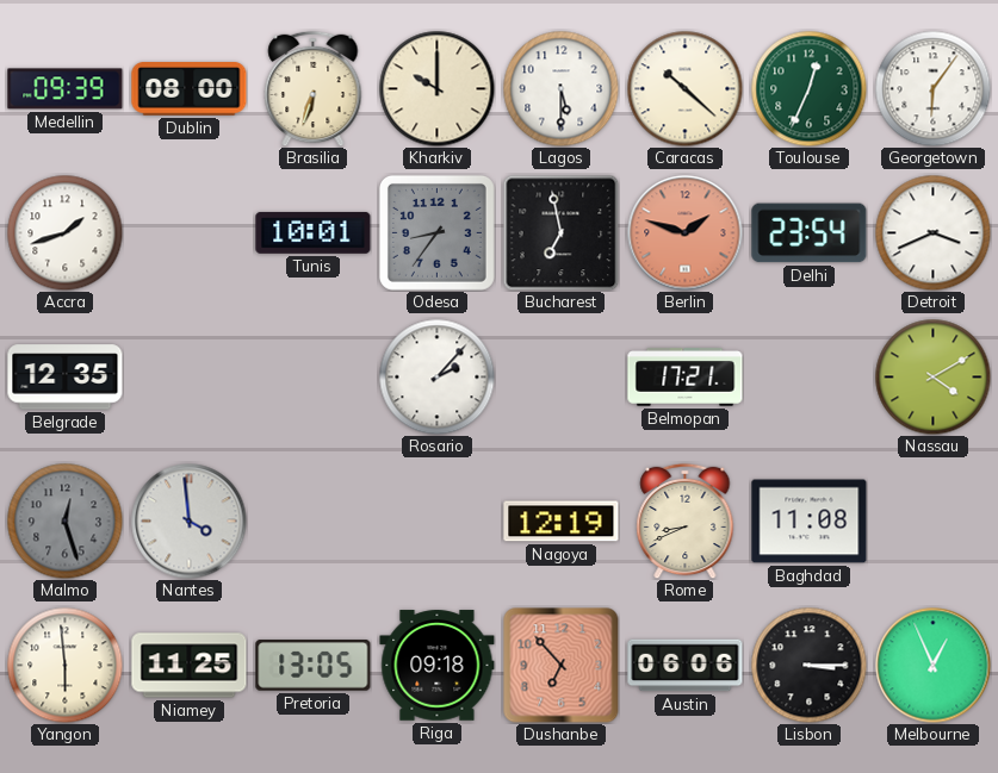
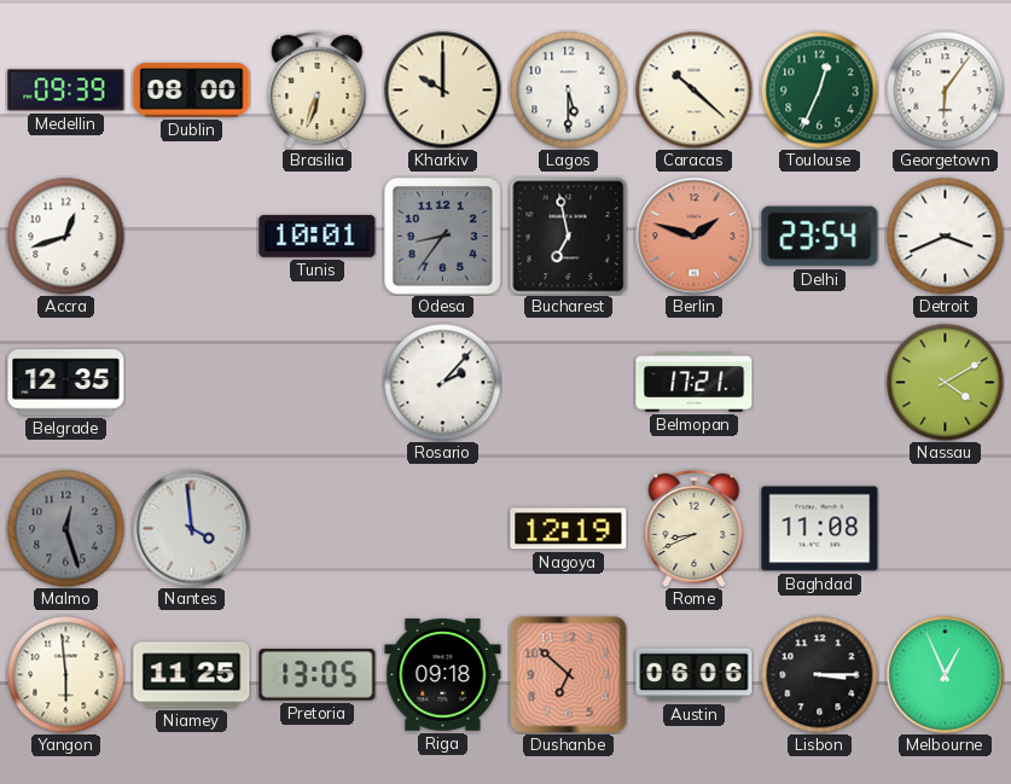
Accra: 1:42 -> 12:42 (65, 236)
Dushanbe: 6:53 -> 6:52 (569, 675)
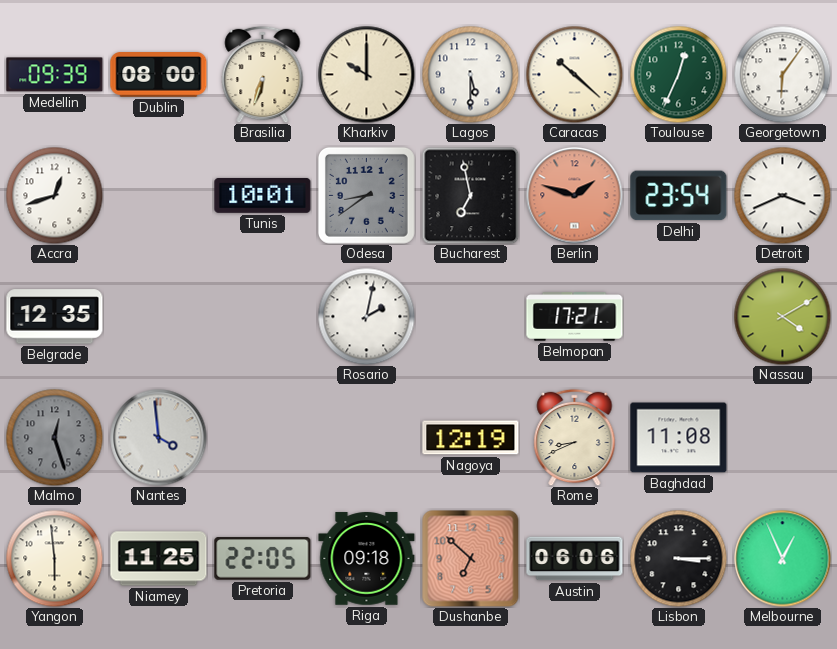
Odesa: 8:36 -> 8:39 (366, 195)
Rosario: 2:07 -> 2:02 (366, 316)
Pretoria: 13:05 -> 22:05 (263, 559)
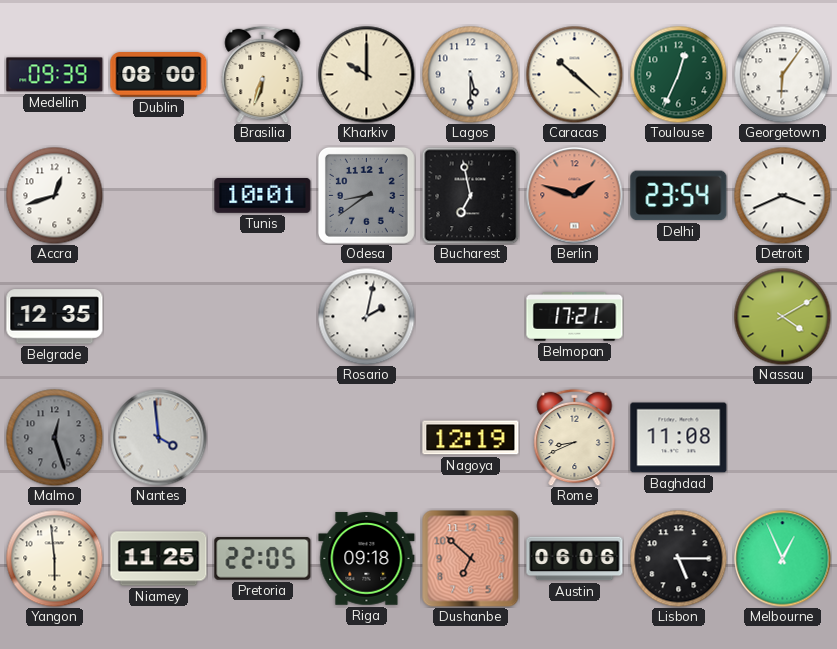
Lisbon: 3:15 -> 5:15 (678, 558)
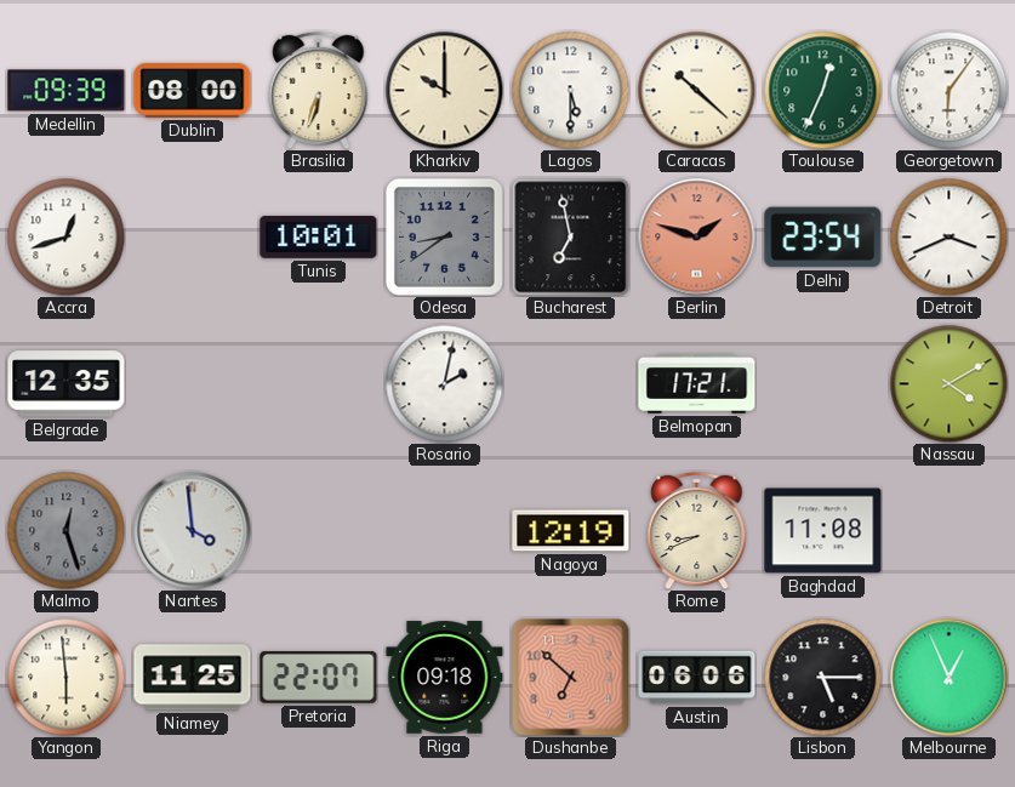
Pretoria: 22:05 -> 22:07 (319, 678)
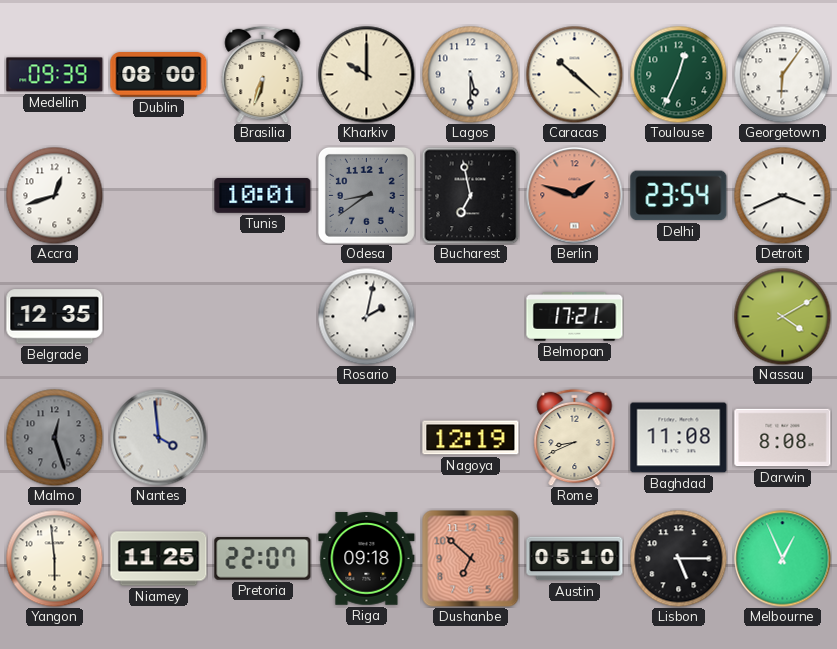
Darwin: none -> 8:08 (783, 438)
Austin: 06:06 -> 05:10 (575, 559)
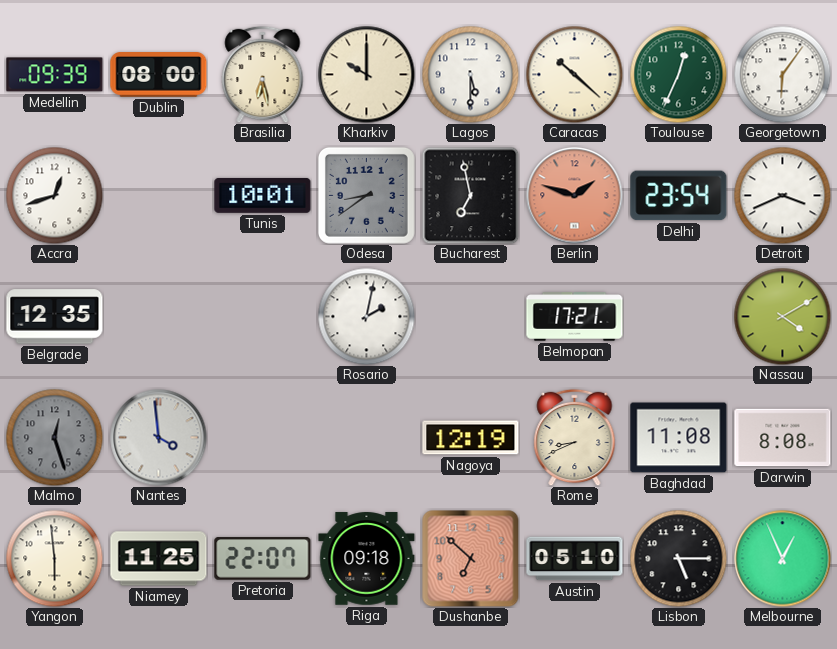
Brasilia: 6:33 -> 6:28 (263, 74)
